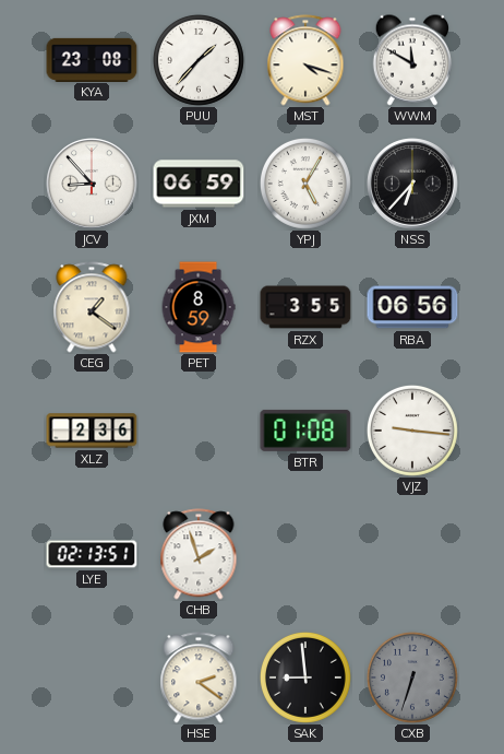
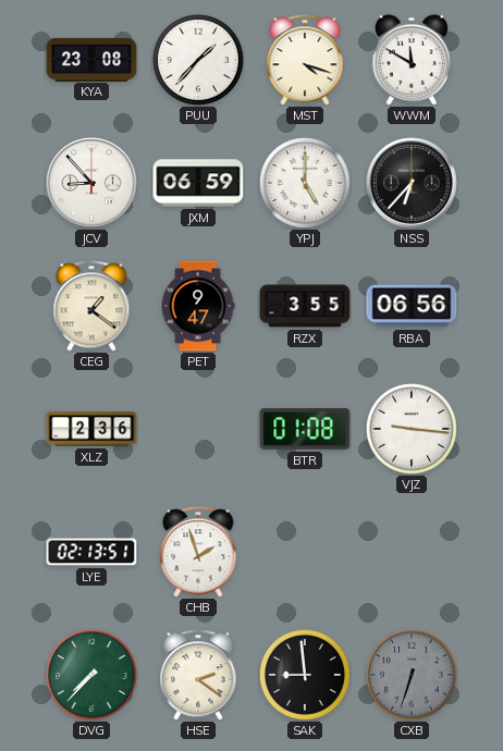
YPJ: 5:05 -> 5:00 (305, 183)
PET: 8:59 -> 9:47 (198, 306)
DVG: none -> 7:37 (91, 675)
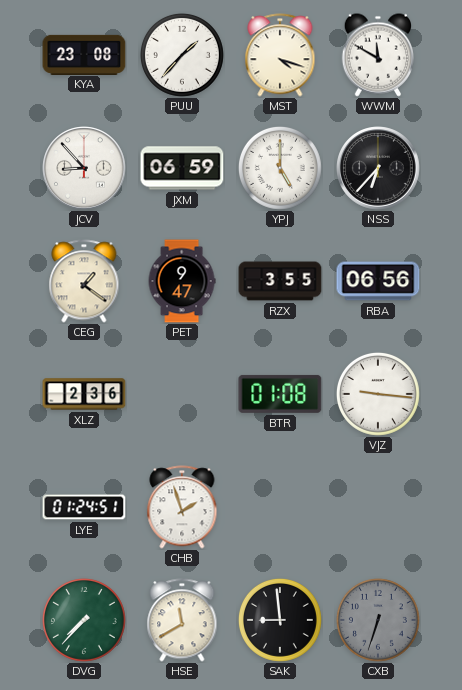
LYE: 02:13 -> 01:24 (84, 507)
HSE: 2:21 -> 11:40 (182, 620)
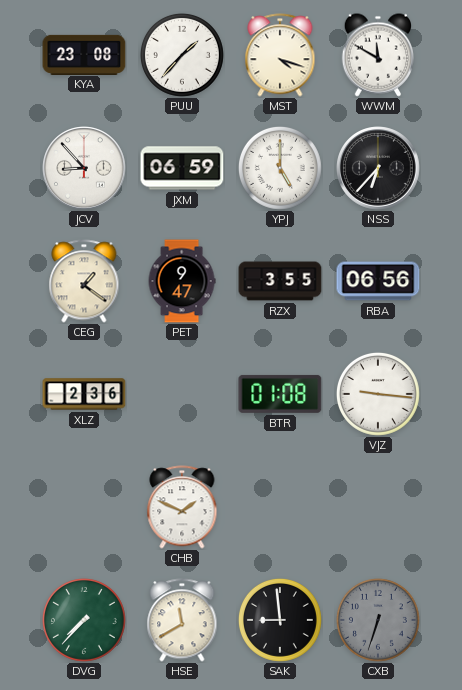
LYE: 01:24 -> none (84, 507)
CHB: 1:57 -> 1:49 (182, 507)
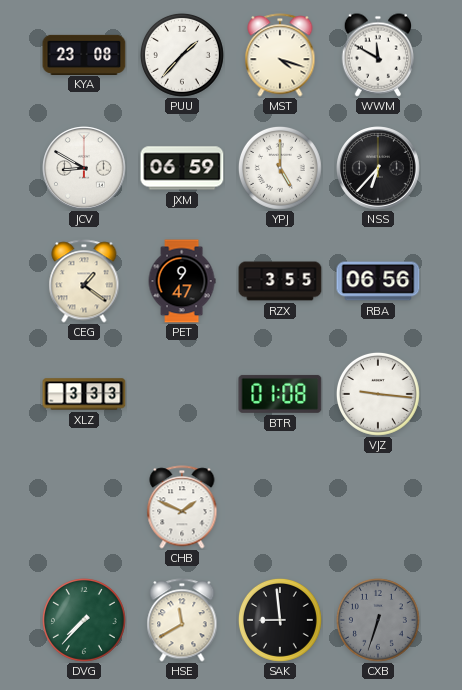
JCV: 8:53 -> 8:50 (84, 168)
XLZ: 2:36 -> 3:33 (84, 394)
